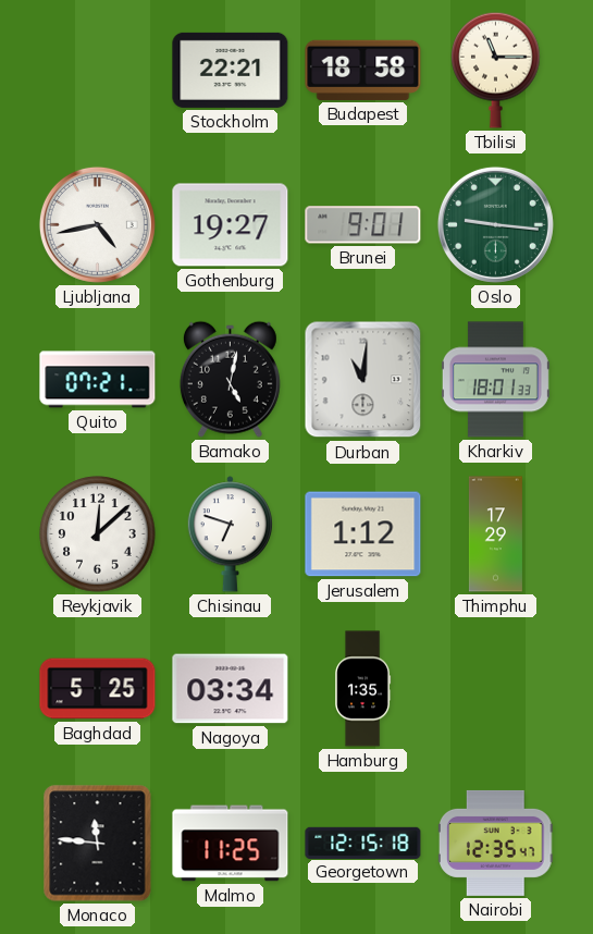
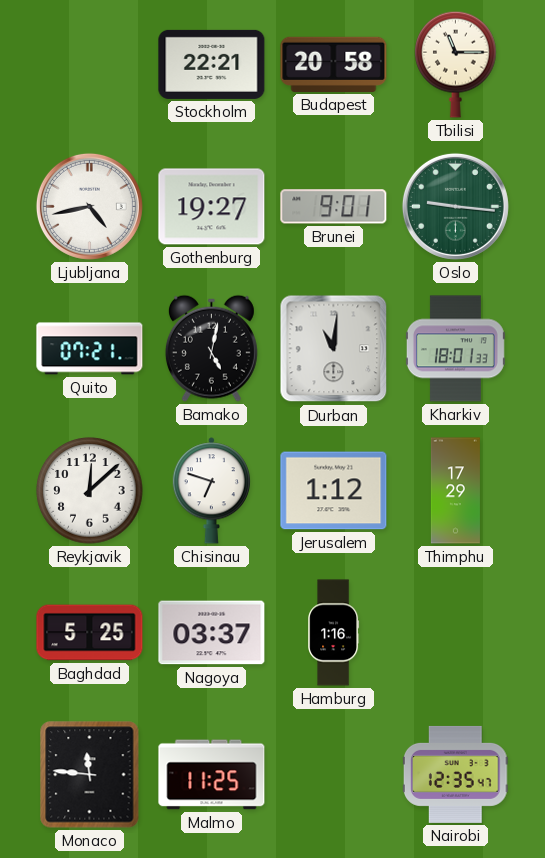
Budapest: 18:58 -> 20:58 (334, 64)
Nagoya: 03:34 -> 03:37 (212, 633)
Hamburg: 1:35 -> 1:16 (334, 633)
Georgetown: 12:15 -> none (363, 843)
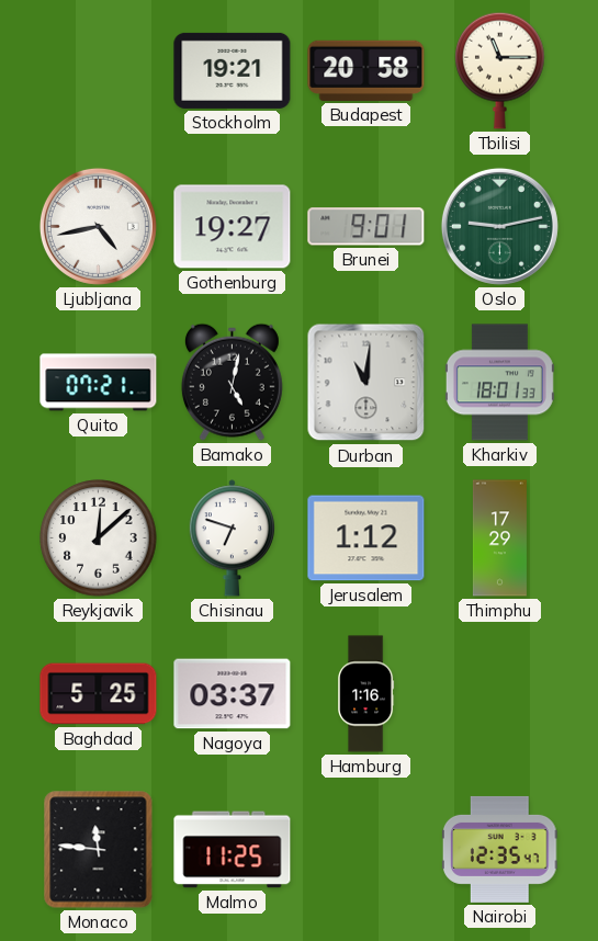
Stockholm: 22:21 -> 19:21 (233, 70)
Oslo: 9:16 -> 9:13 (499, 226)
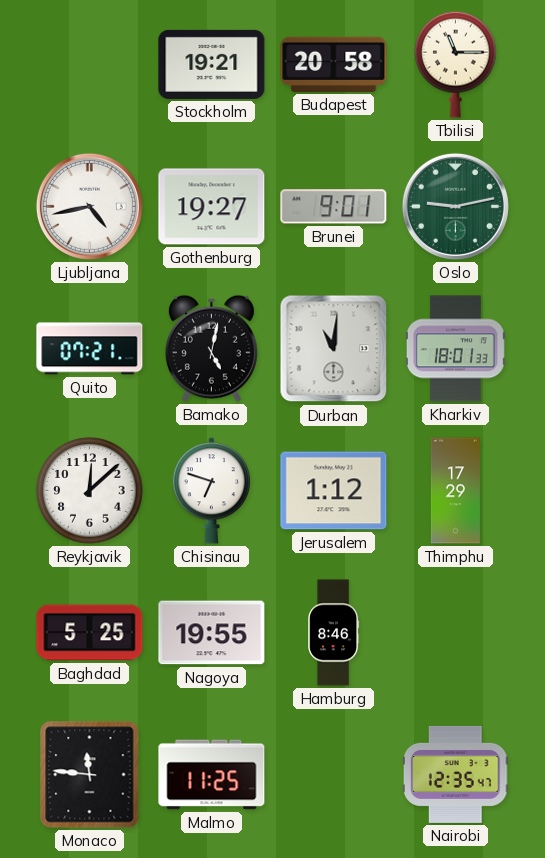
Nagoya: 03:37 -> 19:55 (212, 633)
Hamburg: 1:16 -> 8:46 (334, 633)
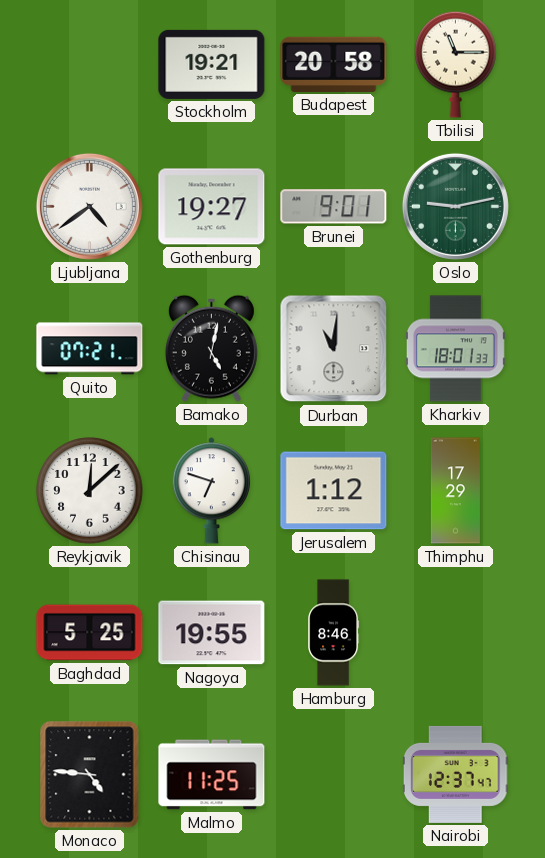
Ljubljana: 4:43 -> 4:39 (89, 206)
Monaco: 11:46 -> 4:46 (90, 775)
Nairobi: 12:35 -> 12:37 (455, 774)
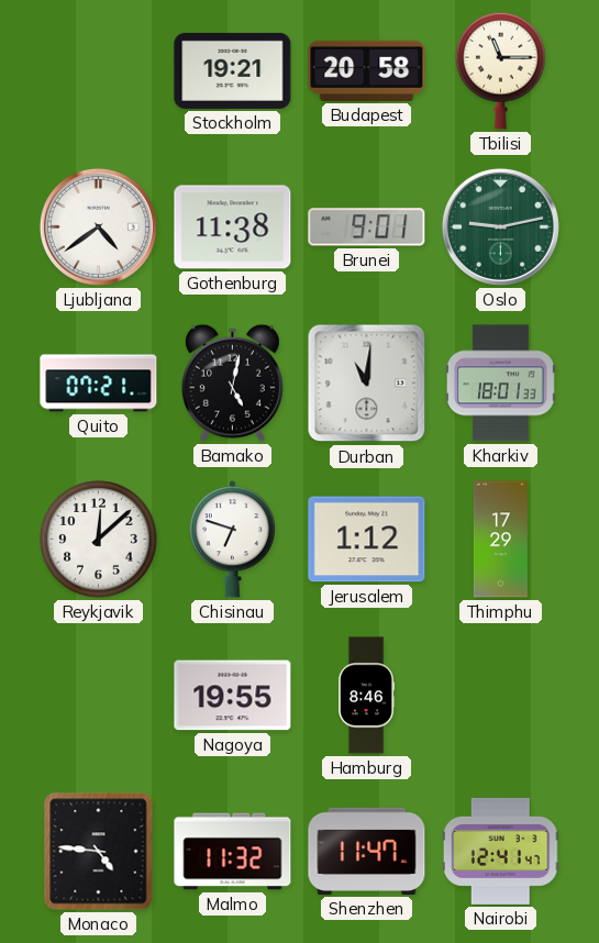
Gothenburg: 19:27 -> 11:38 (233, 228)
Baghdad: 5:25 -> none (90, 633)
Malmo: 11:25 -> 11:32 (233, 852)
Shenzhen: none -> 11:47 (367, 851)
Nairobi: 12:37 -> 12:41 (500, 851)
